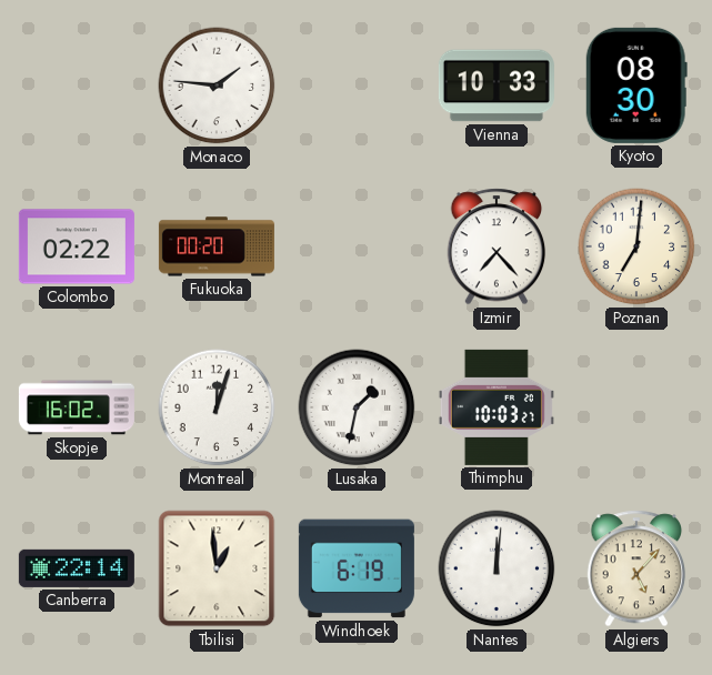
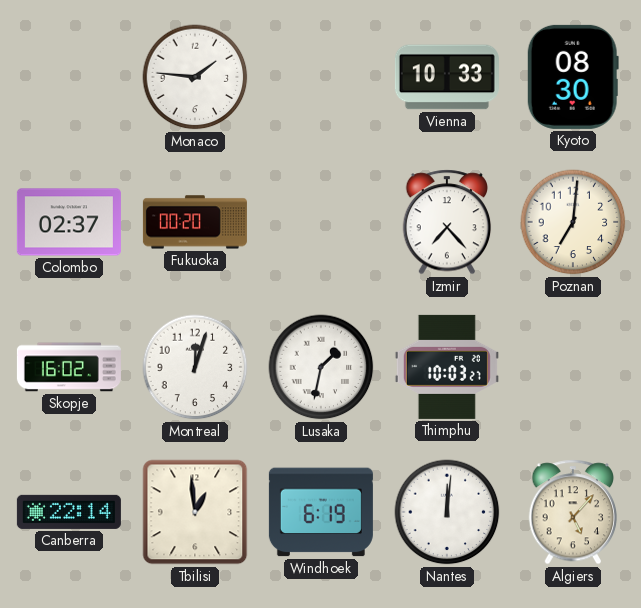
Colombo: 02:22 -> 02:37 (69, 222)
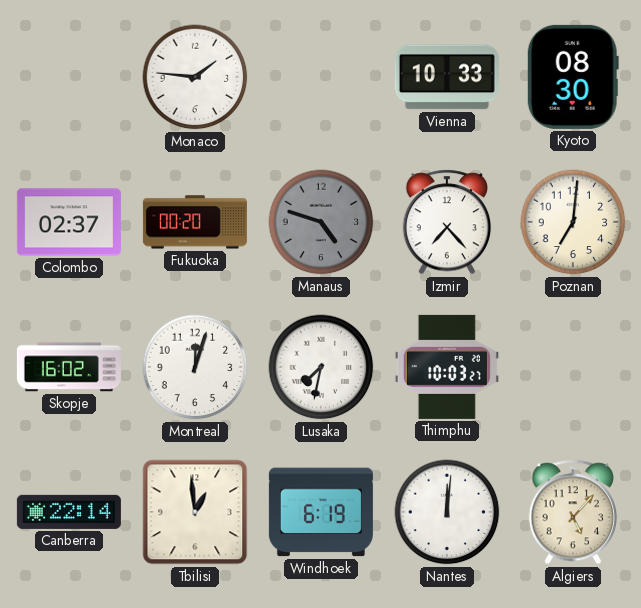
Manaus: none -> 4:48 (321, 222)
Lusaka: 1:32 -> 7:32 (321, 367)
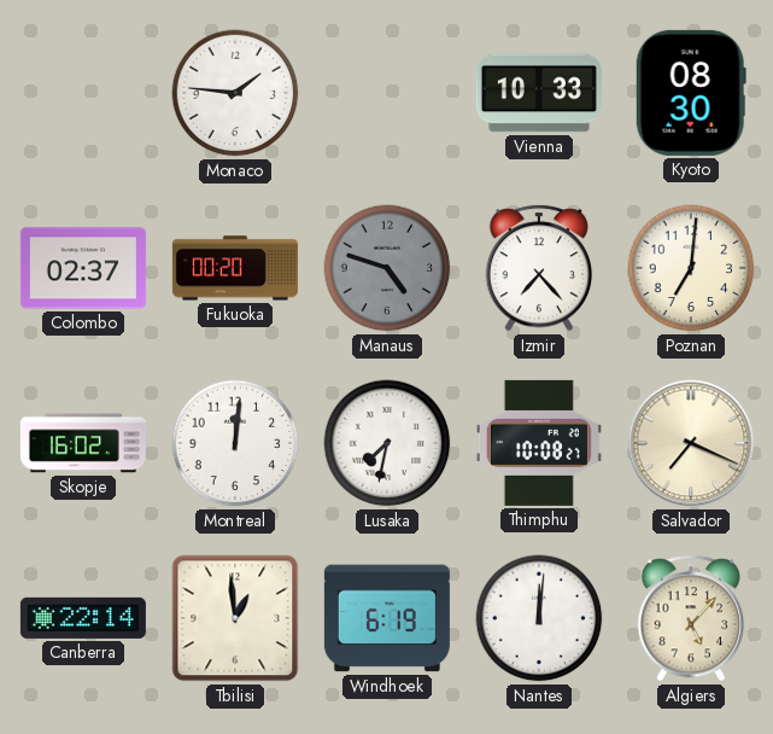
Montreal: 12:03 -> 12:01 (235, 443)
Thimphu: 10:03 -> 10:08 (539, 443)
Salvador: none -> 7:19 (691, 443)
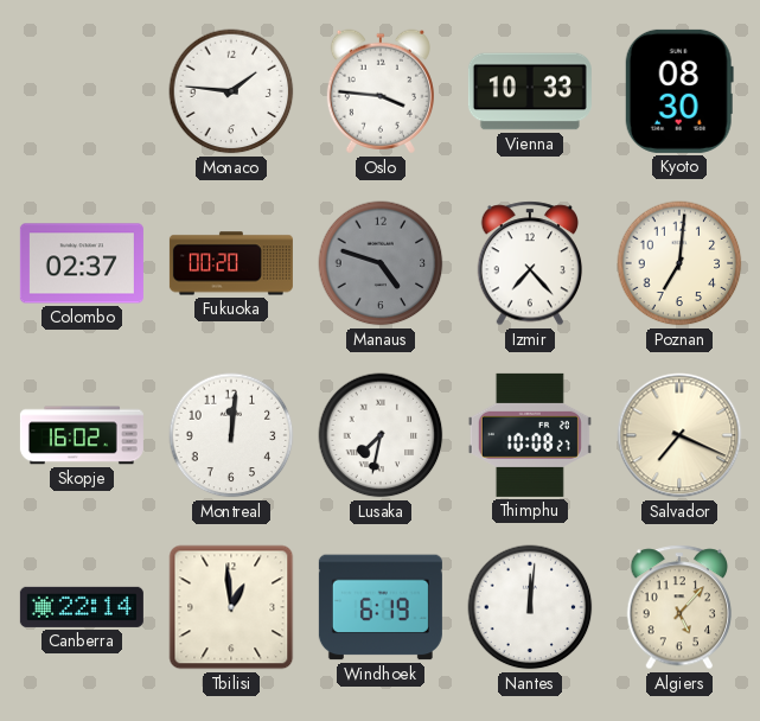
Oslo: none -> 3:46 (381, 91)
